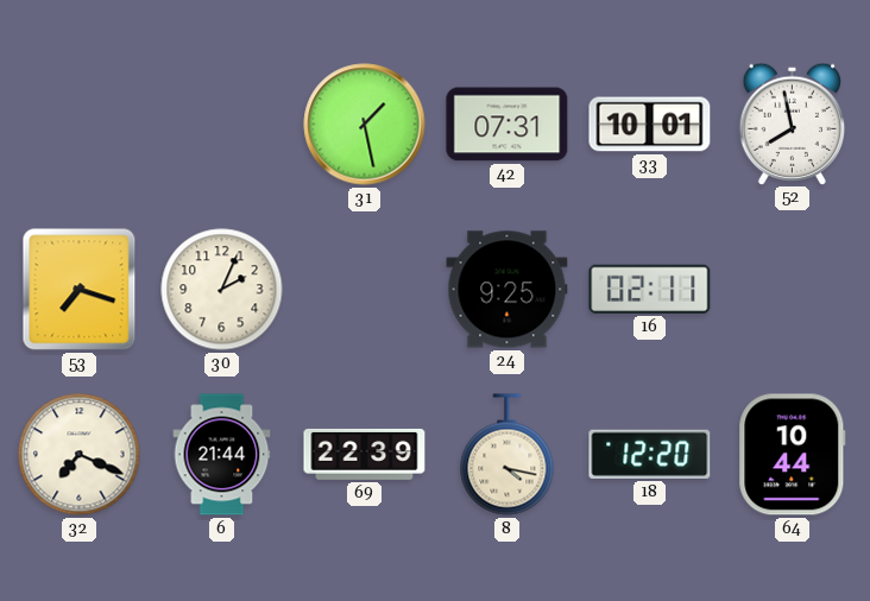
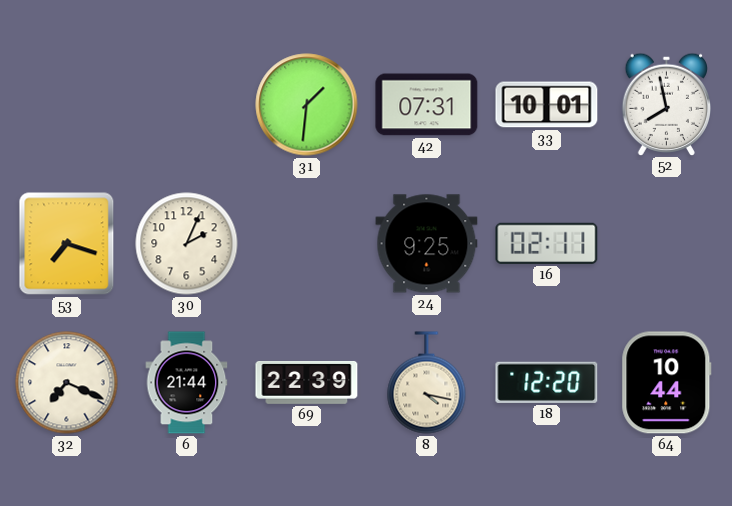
31: 1:28 -> 1:31 (307, 105)
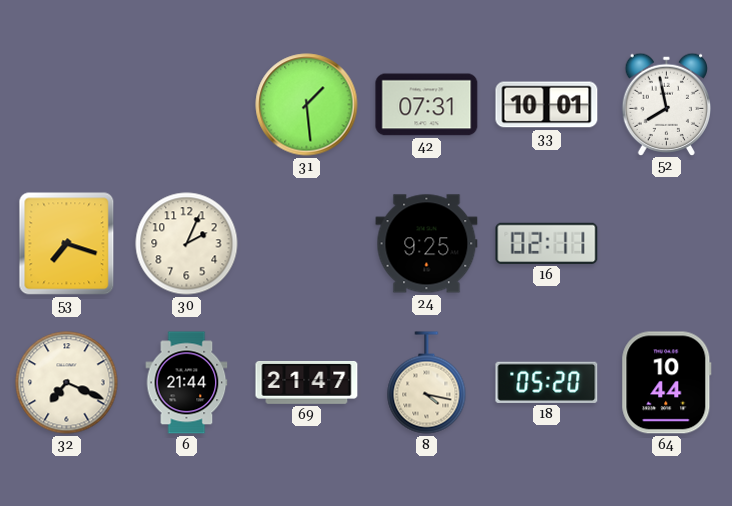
31: 1:31 -> 1:29 (307, 105)
69: 22:39 -> 21:47 (307, 383)
18: 12:20 -> 05:20 (547, 382)
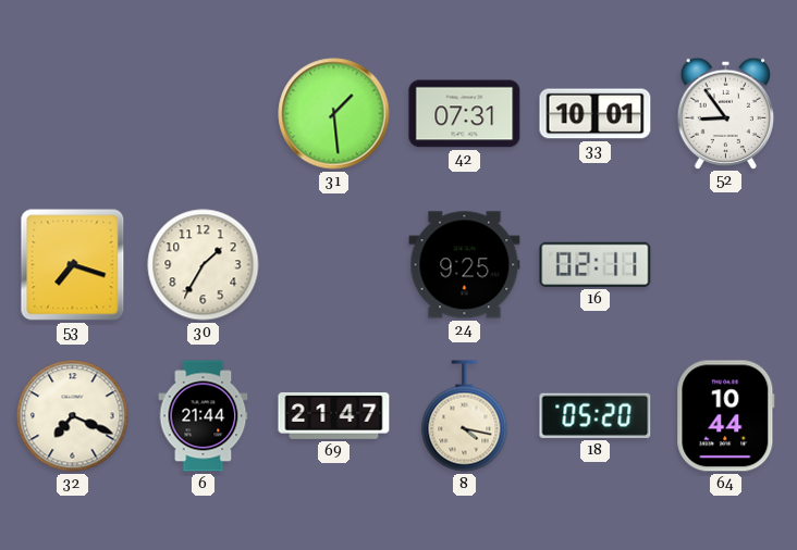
52: 7:58 -> 8:54 (725, 113)
30: 2:04 -> 1:35 (204, 265)
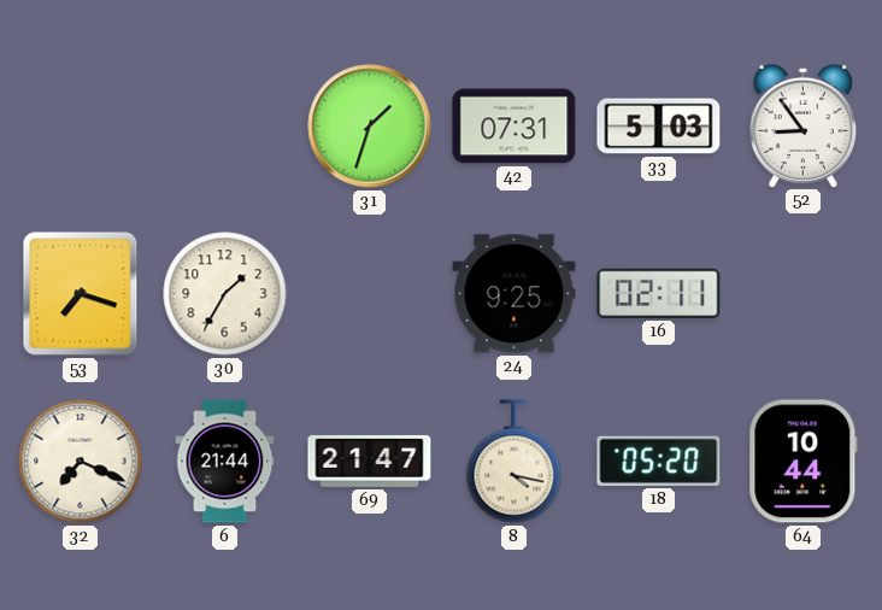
31: 1:29 -> 1:33 (370, 127)
33: 10:01 -> 5:03 (659, 127)
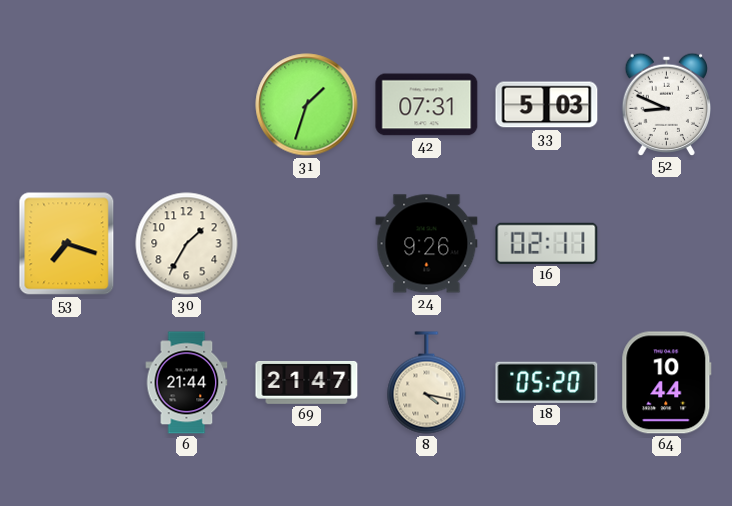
52: 8:54 -> 8:49 (666, 104)
24: 9:25 -> 9:26 (427, 244)
32: 7:19 -> none (81, 462)
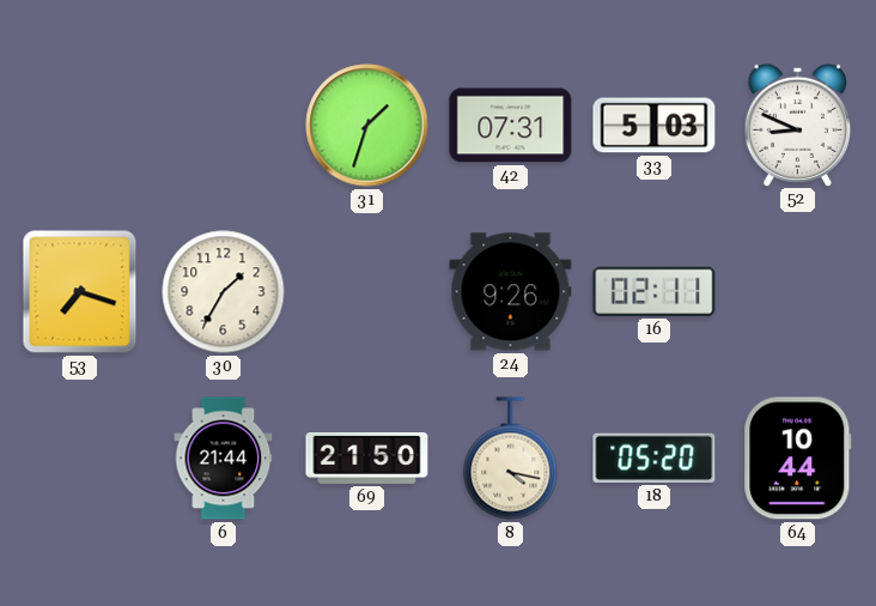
69: 21:47 -> 21:50 (367, 459)
